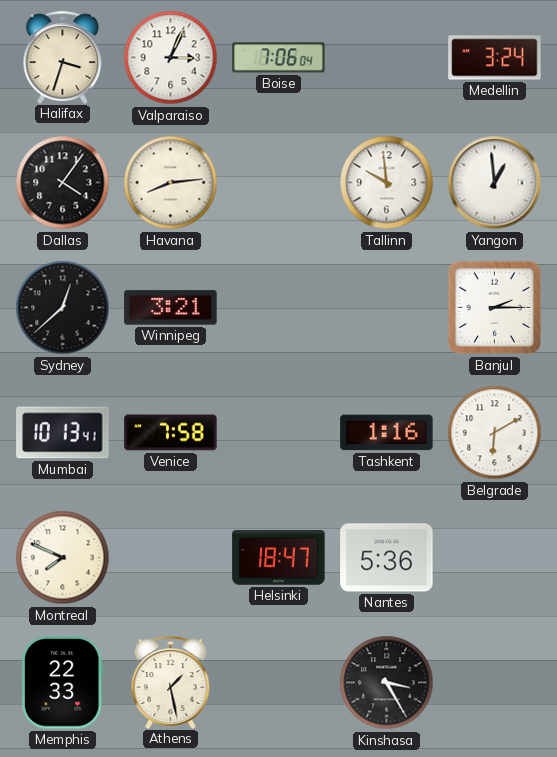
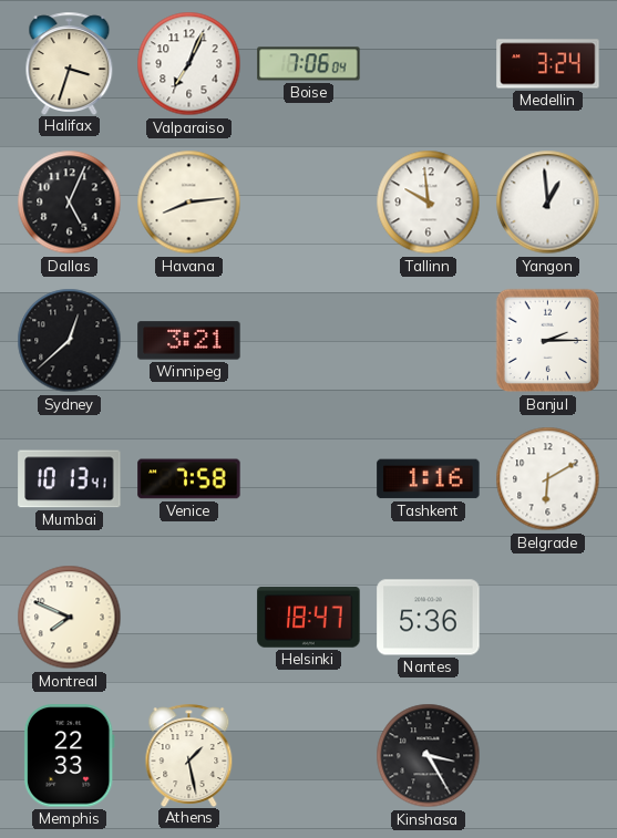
Valparaiso: 3:04 -> 7:04 (189, 64)
Dallas: 4:06 -> 5:04 (70, 203)
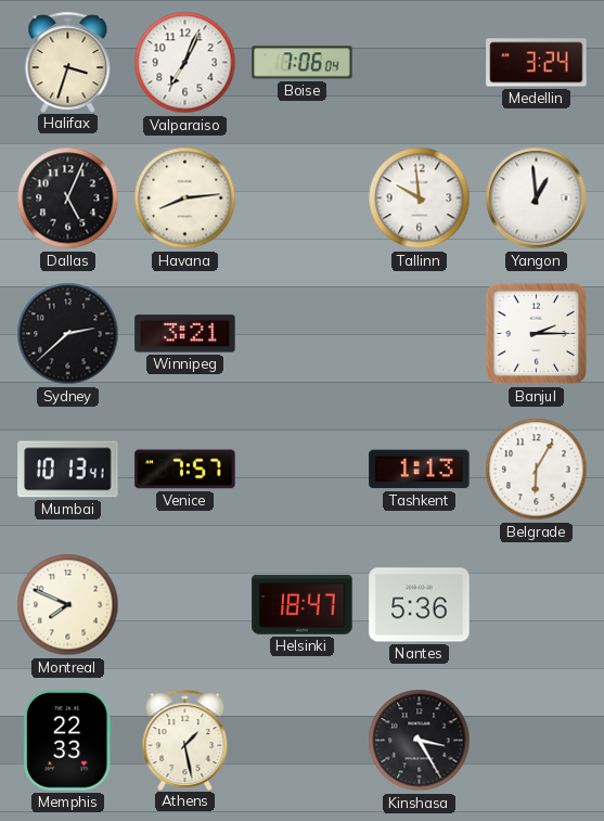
Sydney: 12:38 -> 2:38 (68, 334)
Venice: 7:58 -> 7:57 (185, 470)
Tashkent: 1:16 -> 1:13 (420, 470)
Belgrade: 6:10 -> 6:05 (537, 470)
